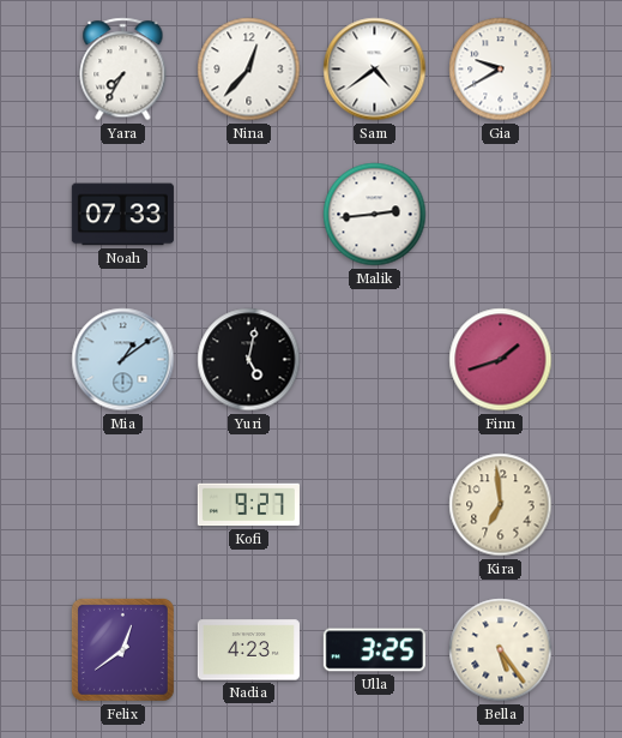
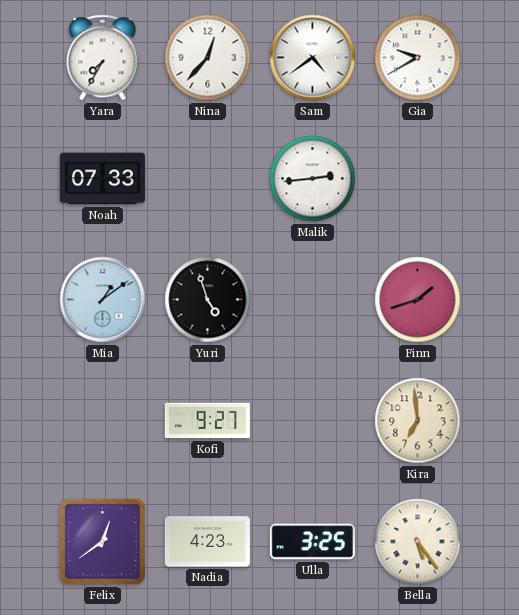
Yuri: 5:02 -> 4:57 (208, 300)
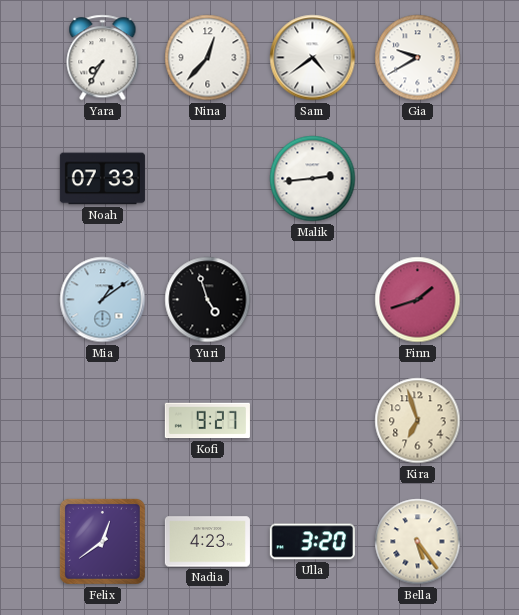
Kira: 6:59 -> 6:57 (418, 421)
Ulla: 3:25 -> 3:20 (312, 542)
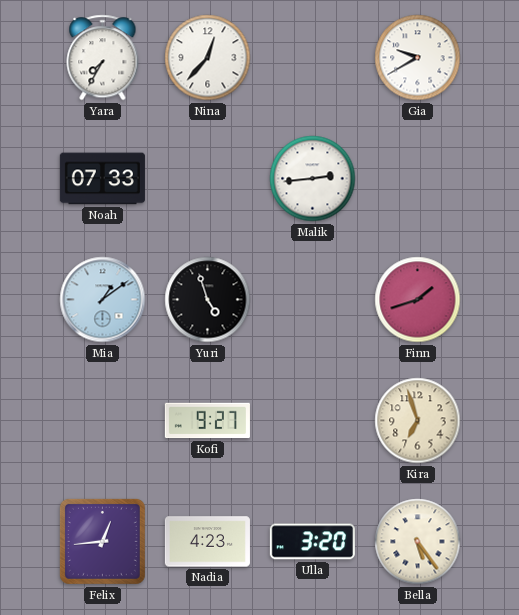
Sam: 4:39 -> none (313, 58)
Felix: 12:39 -> 12:44 (102, 541)
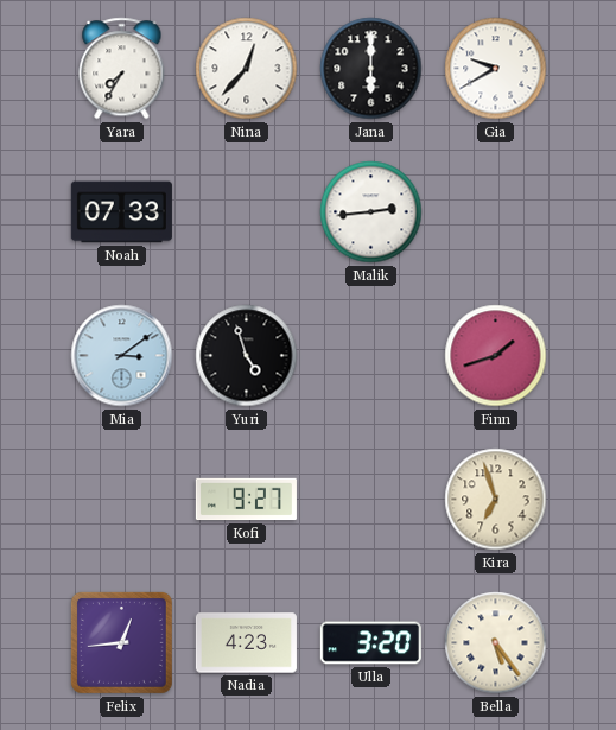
Jana: none -> 6:00 (371, 69)
Mia: 1:09 -> 3:09 (122, 356)
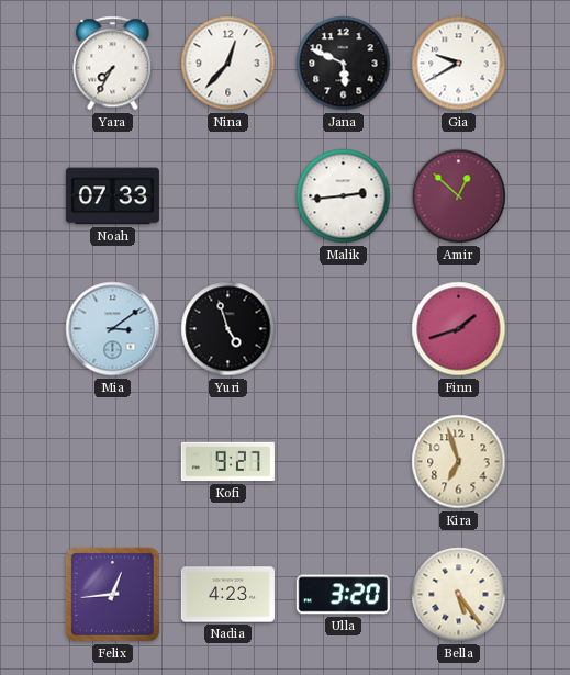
Jana: 6:00 -> 5:49 (344, 64)
Amir: none -> 12:52 (459, 196)
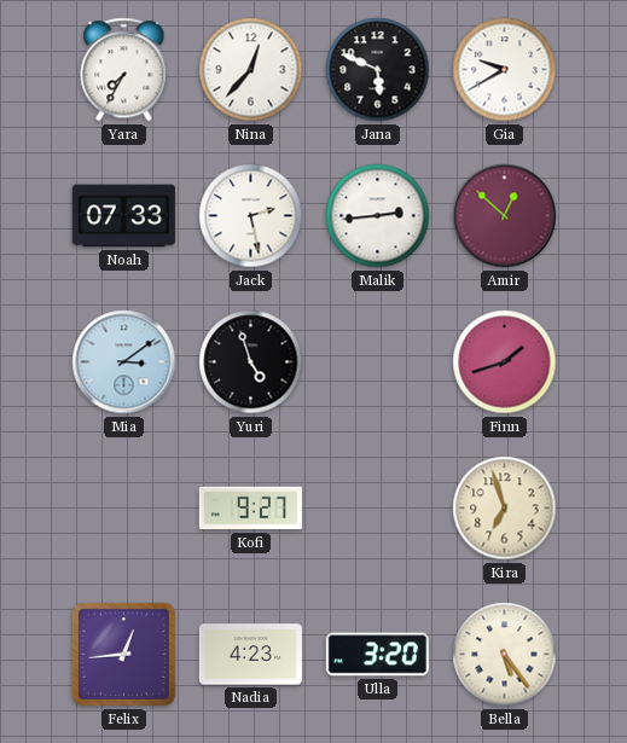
Jack: none -> 2:28 (251, 216)
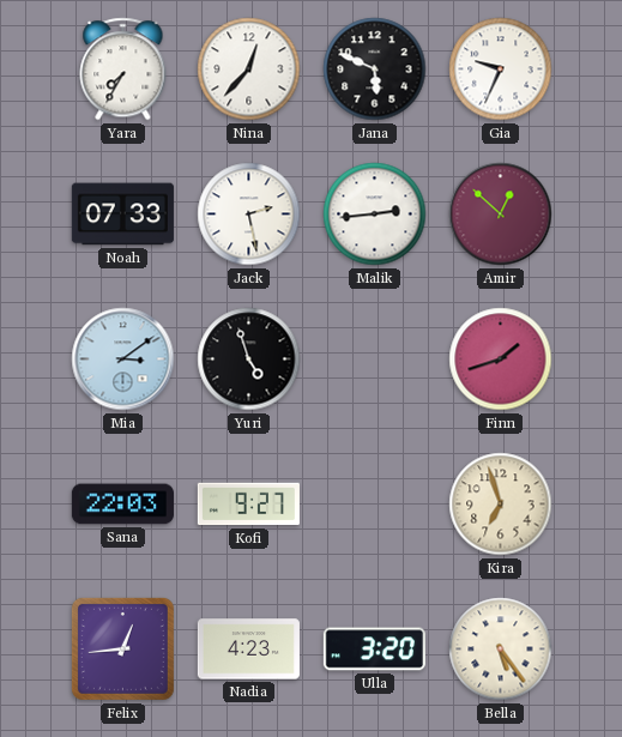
Gia: 9:40 -> 9:34 (501, 70)
Sana: none -> 22:03 (122, 505)
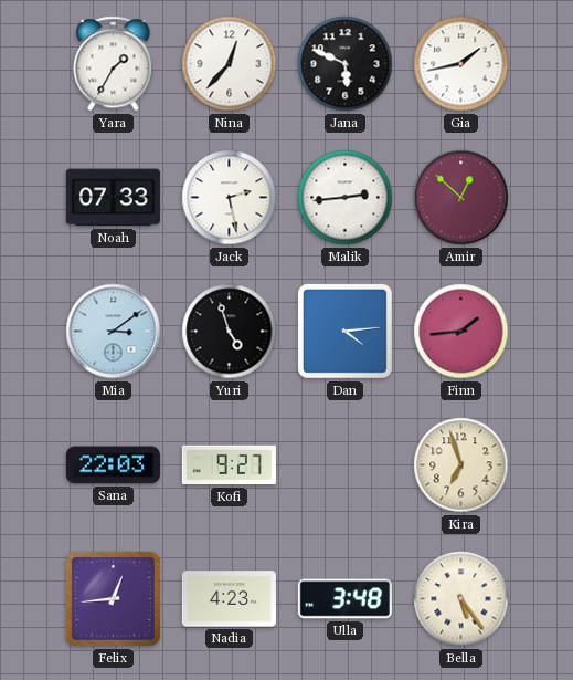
Yara: 7:35 -> 1:35 (114, 64)
Gia: 9:34 -> 1:43 (461, 64)
Dan: none -> 4:14 (344, 331)
Finn: 1:42 -> 1:44 (461, 332)
Ulla: 3:20 -> 3:48 (344, 599)
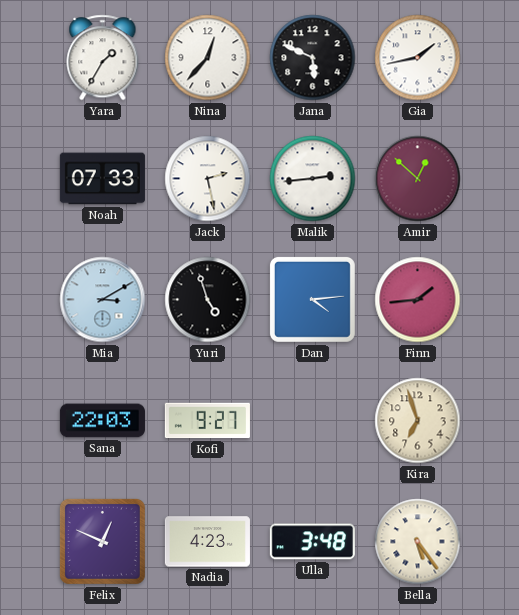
Mia: 3:09 -> 3:10 (103, 300)
Felix: 12:44 -> 12:49 (102, 541)
